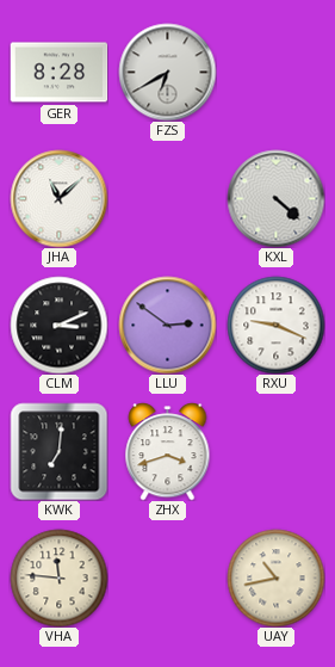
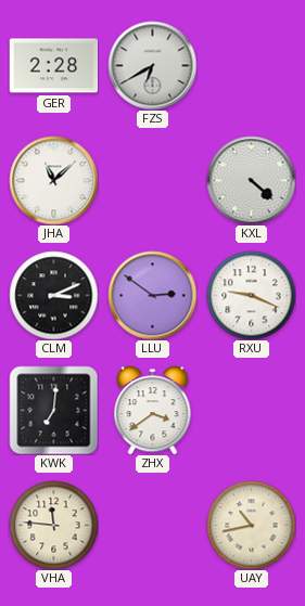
GER: 8:28 -> 2:28 (53, 66)
ZHX: 3:42 -> 3:39 (153, 411)
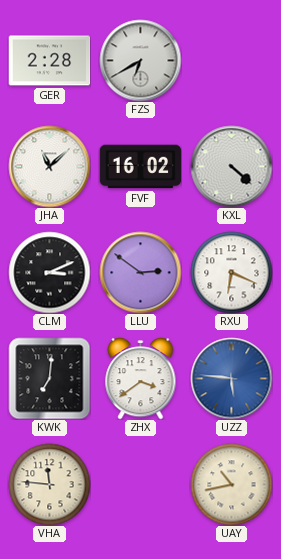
FVF: none -> 16:02 (140, 167)
RXU: 9:19 -> 6:19 (231, 272)
UZZ: none -> 5:46 (231, 378)
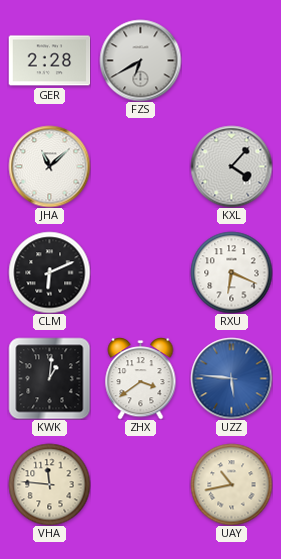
FVF: 16:02 -> none (140, 167)
KXL: 4:22 -> 4:07 (231, 166)
CLM: 3:11 -> 6:11 (49, 272)
LLU: 2:51 -> none (140, 272)
KWK: 7:01 -> 1:01 (49, 378)
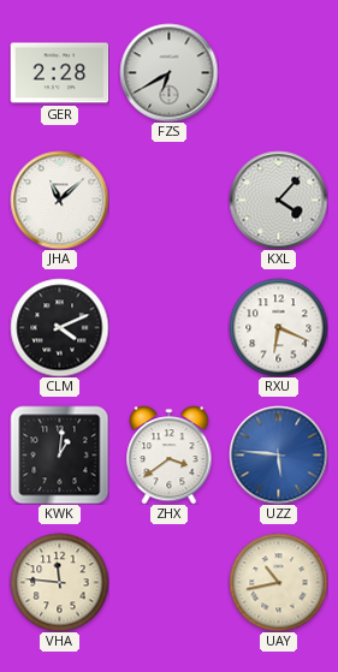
CLM: 6:11 -> 4:11 (59, 327)
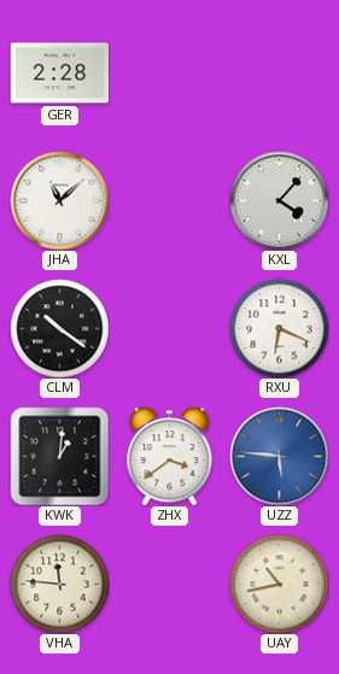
FZS: 6:40 -> none (168, 72)
CLM: 4:11 -> 10:21 (59, 328)
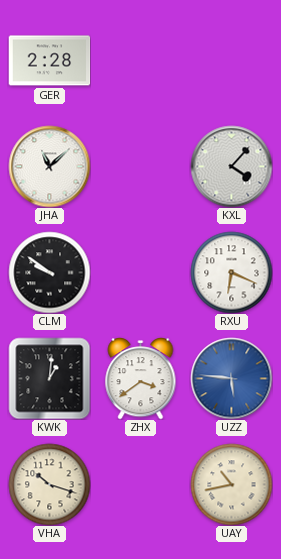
CLM: 10:21 -> 9:51 (49, 272)
VHA: 11:46 -> 10:18 (49, 484)
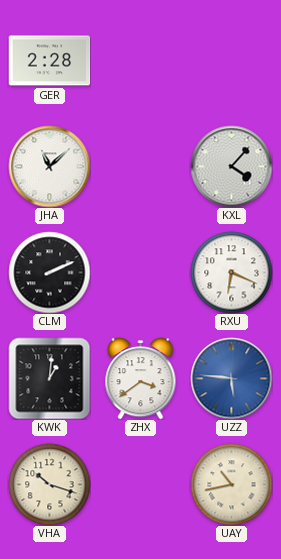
CLM: 9:51 -> 2:11 (49, 272)
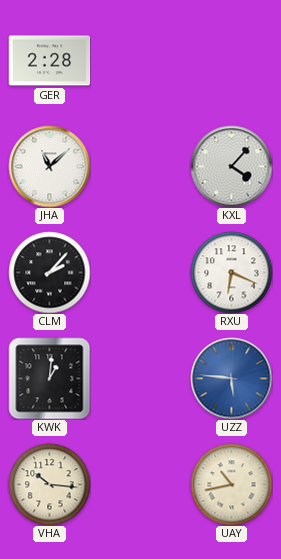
CLM: 2:11 -> 2:07 (49, 272)
ZHX: 3:39 -> none (141, 379)
VHA: 10:18 -> 10:16 (49, 484)
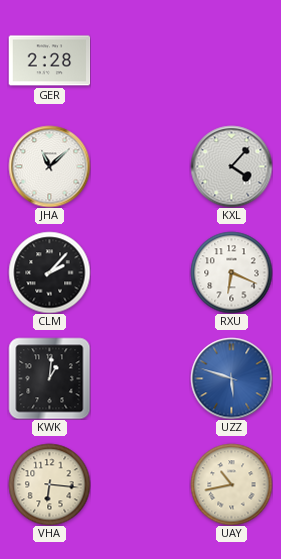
UZZ: 5:46 -> 5:48 (231, 378)
VHA: 10:16 -> 6:16 (49, 484)
